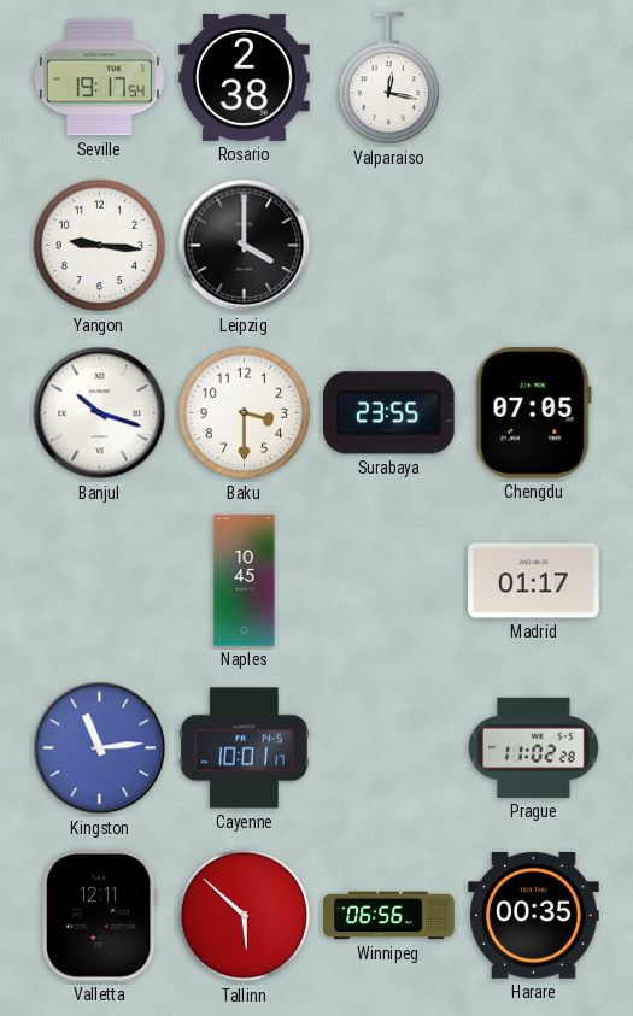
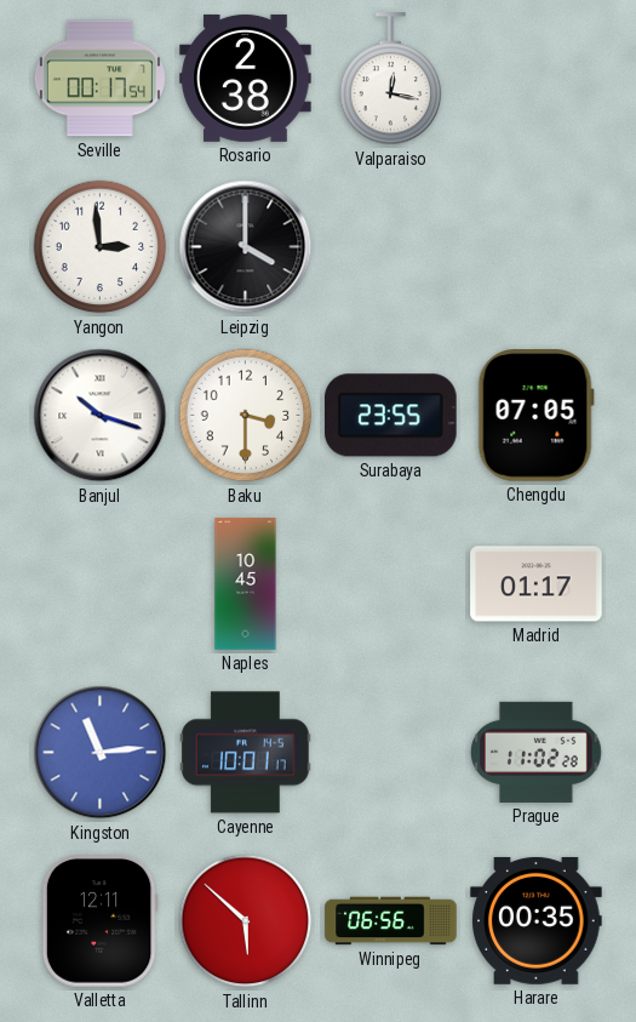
Seville: 19:17 -> 00:17 (99, 79)
Yangon: 9:16 -> 2:59 (101, 247)
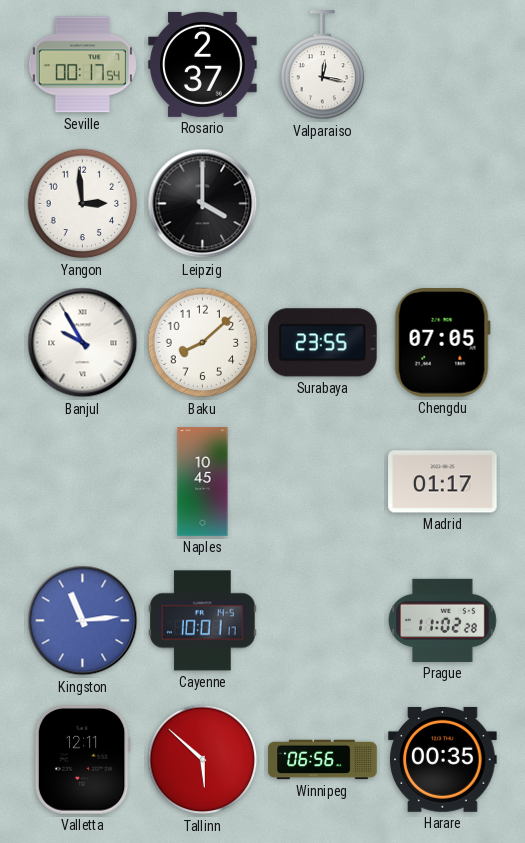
Rosario: 2:38 -> 2:37 (203, 64)
Banjul: 10:18 -> 9:55 (83, 343)
Baku: 3:30 -> 8:08 (203, 343)
